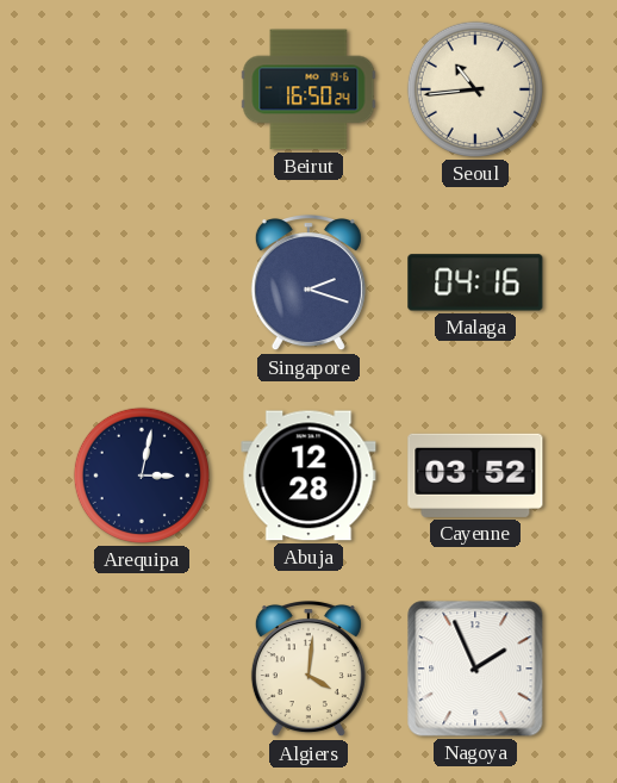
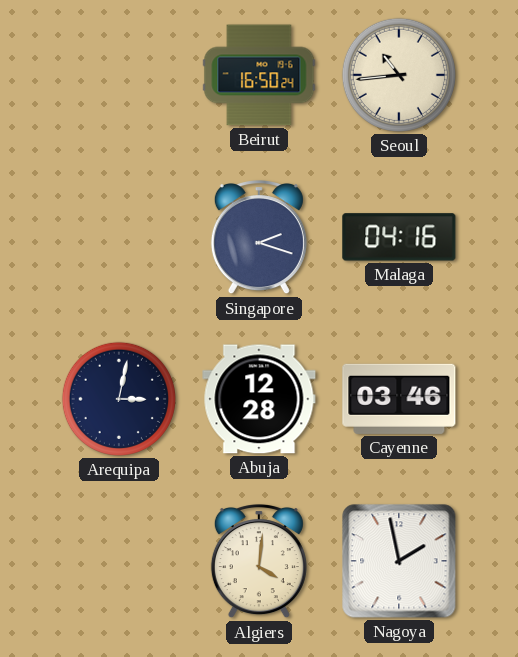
Cayenne: 03:52 -> 03:46 (399, 399)
Nagoya: 1:56 -> 1:58 (399, 561)
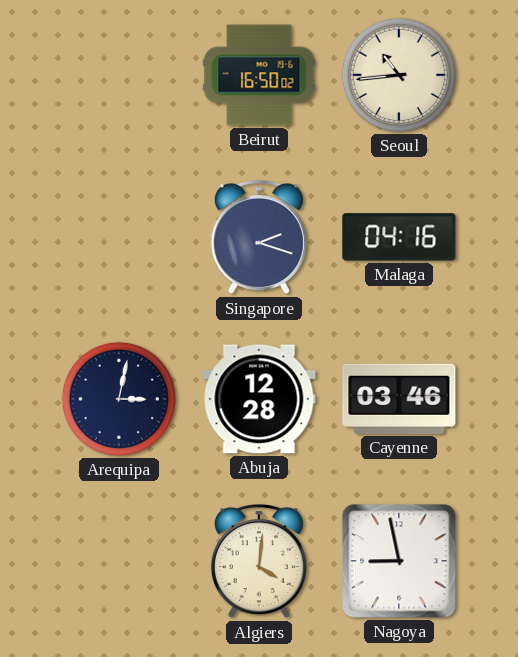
Beirut: 16:50:24 -> 16:50:02 (259, 75)
Nagoya: 1:58 -> 8:58 (399, 561)
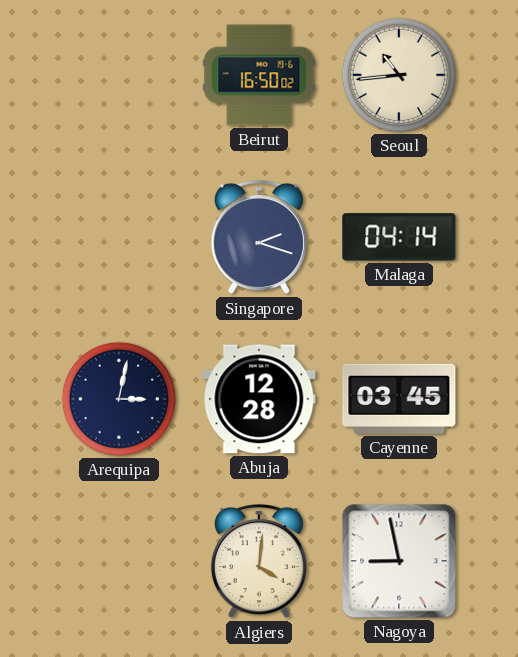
Malaga: 04:16 -> 04:14 (399, 237)
Cayenne: 03:46 -> 03:45 (399, 399)
